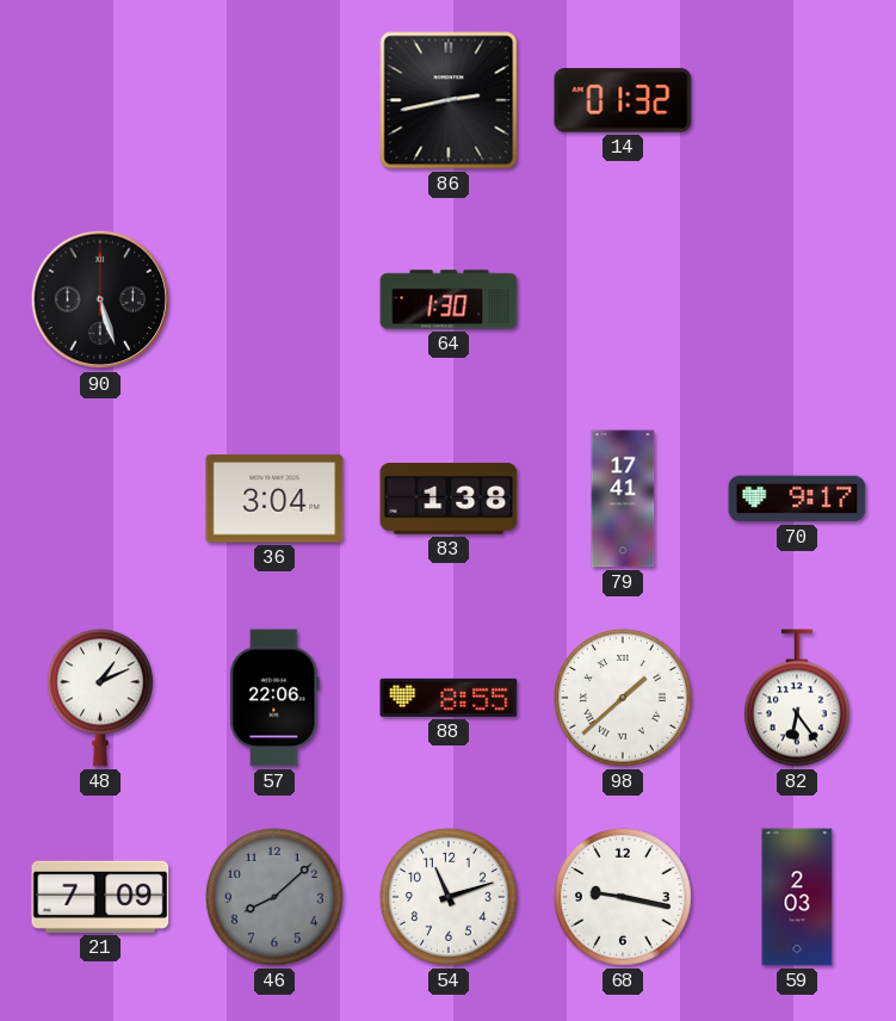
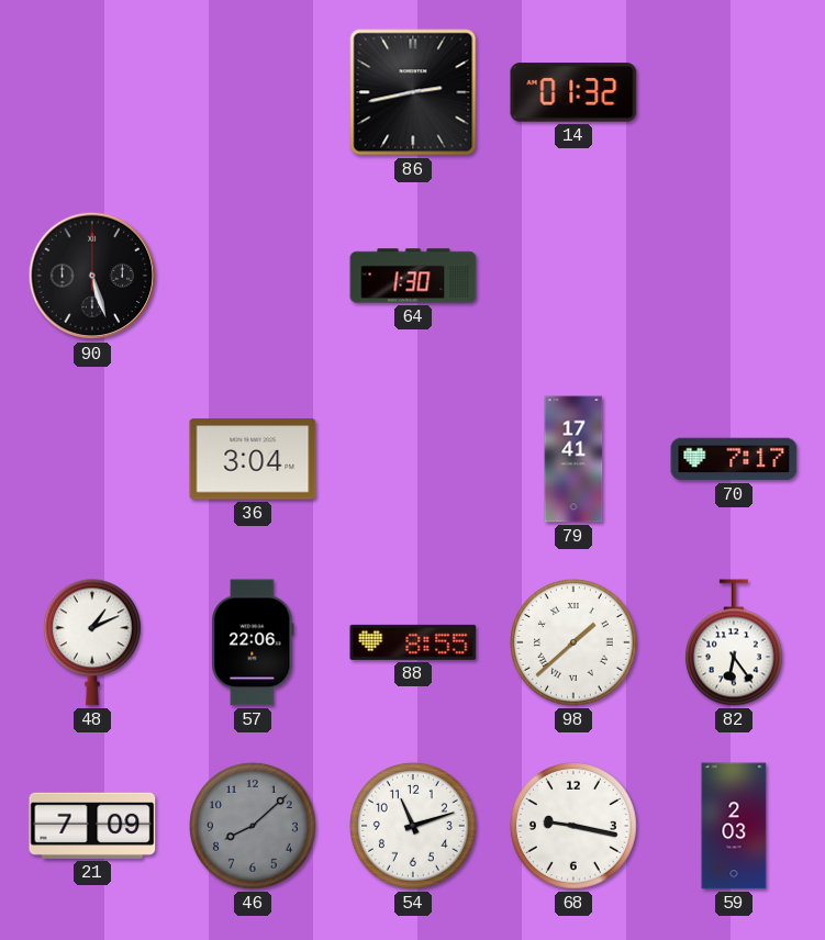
83: 1:38 -> none (449, 499)
70: 9:17 -> 7:17 (734, 459)
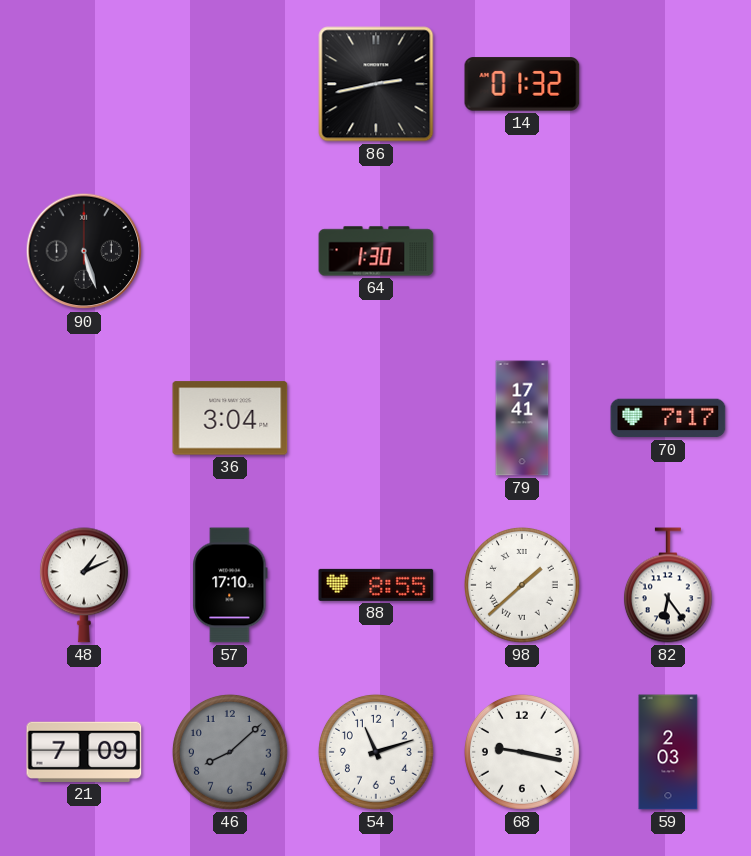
57: 22:06 -> 17:10 (230, 585)
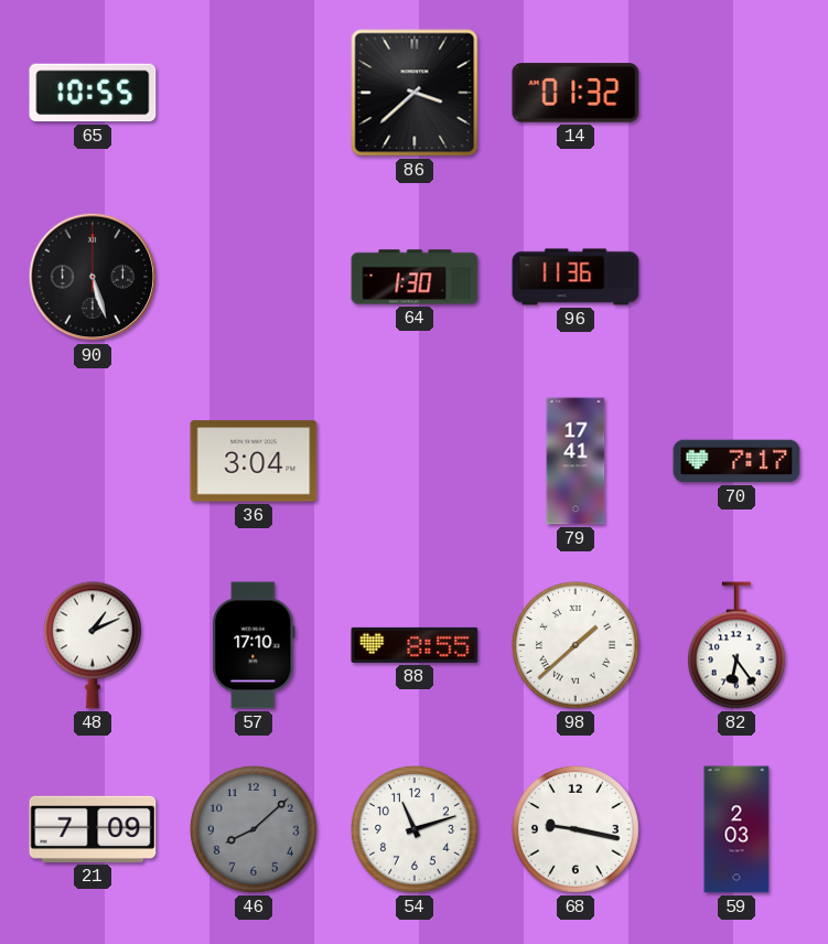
65: none -> 10:55 (93, 93)
86: 2:43 -> 3:38 (415, 93)
96: none -> 11:36 (576, 277)
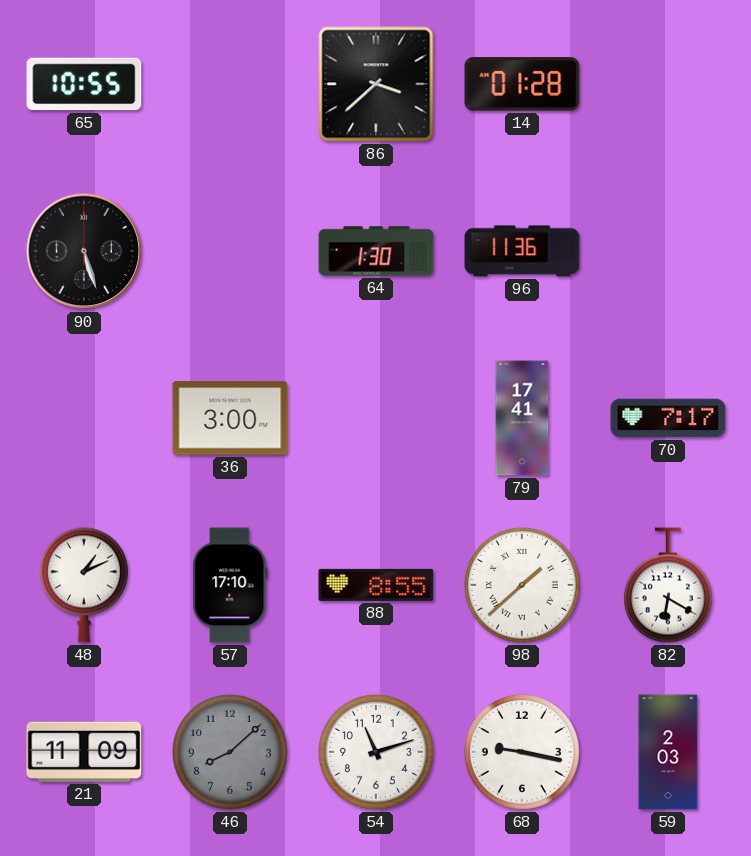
14: 01:32 -> 01:28 (522, 84)
36: 3:04 -> 3:00 (230, 418)
82: 6:24 -> 6:20 (668, 585)
21: 7:09 -> 11:09 (84, 752)
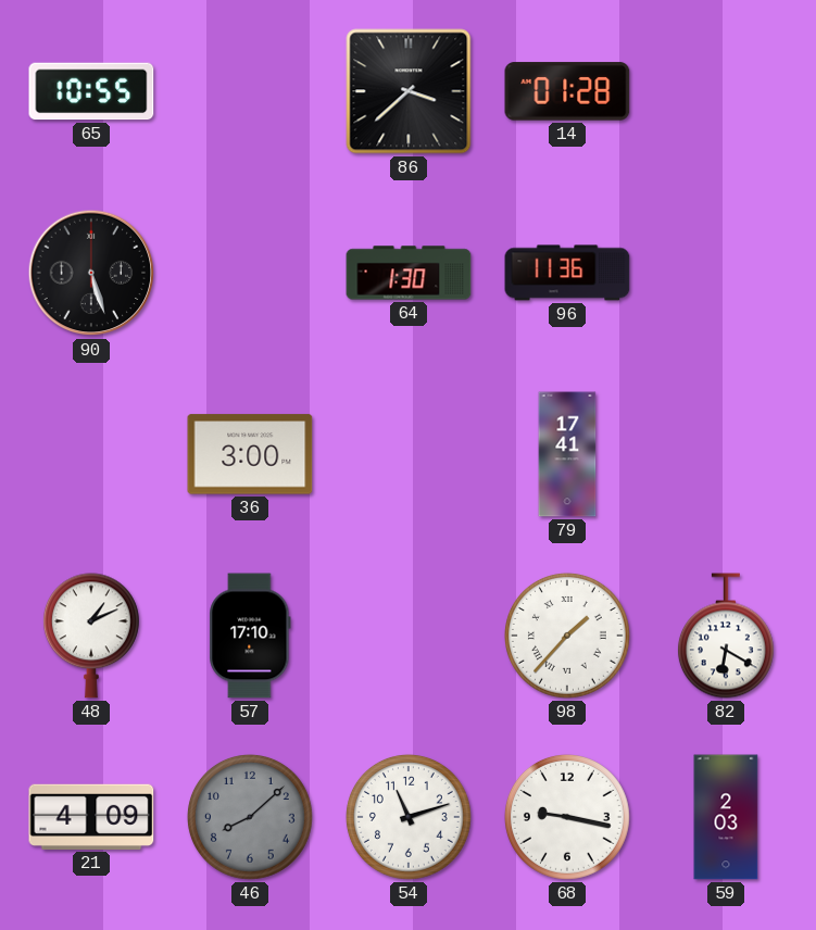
70: 7:17 -> none (668, 418)
88: 8:55 -> none (376, 585)
98: 1:38 -> 1:37 (567, 636)
21: 11:09 -> 4:09 (91, 817)
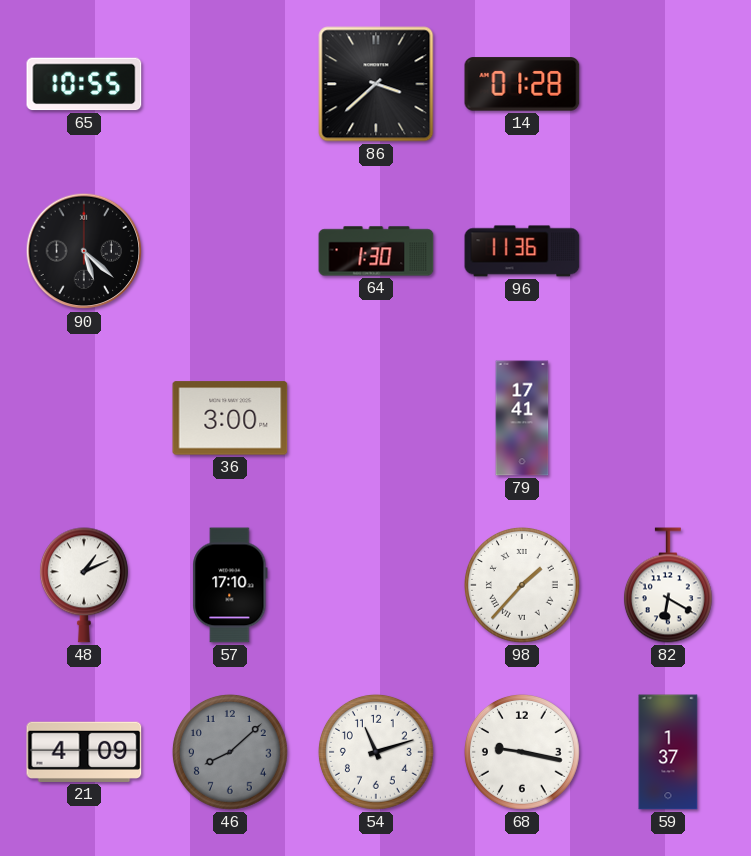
90: 5:27 -> 5:22 (84, 251)
59: 2:03 -> 1:37 (668, 752)
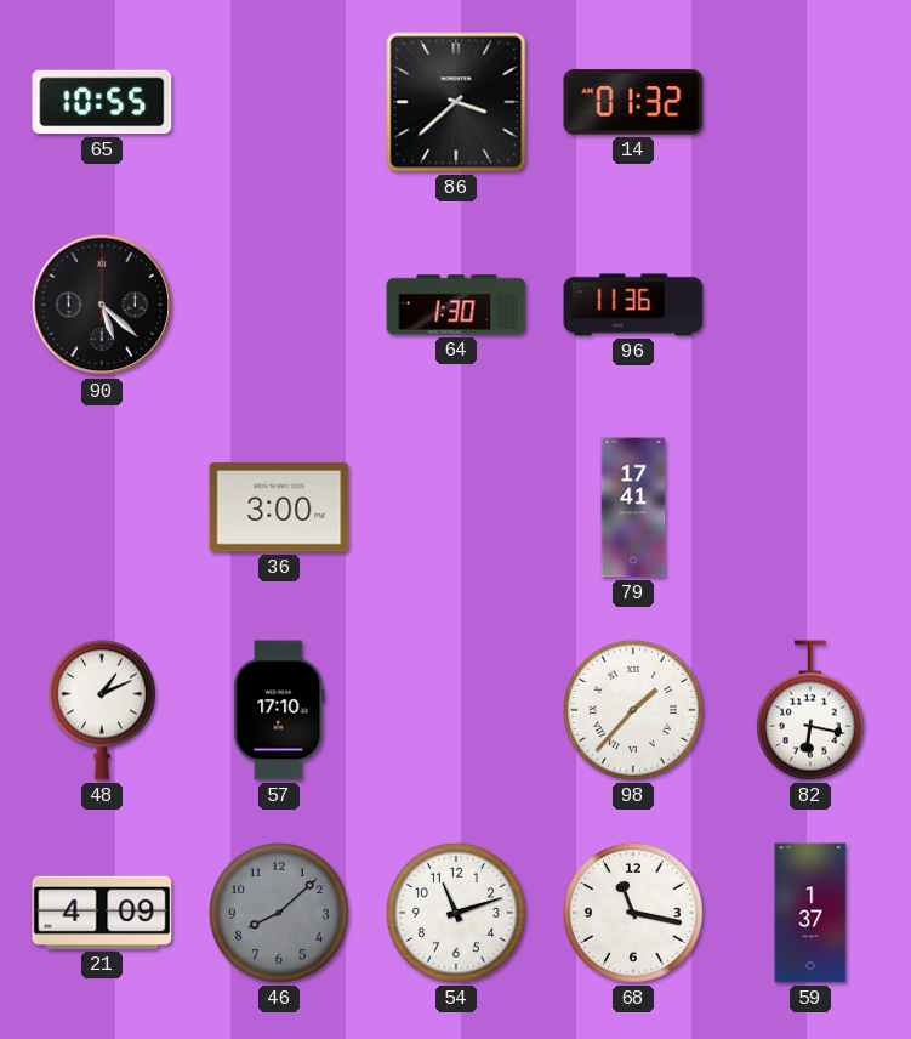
14: 01:28 -> 01:32 (633, 102)
82: 6:20 -> 6:17 (810, 710)
68: 9:17 -> 11:17 (633, 913)
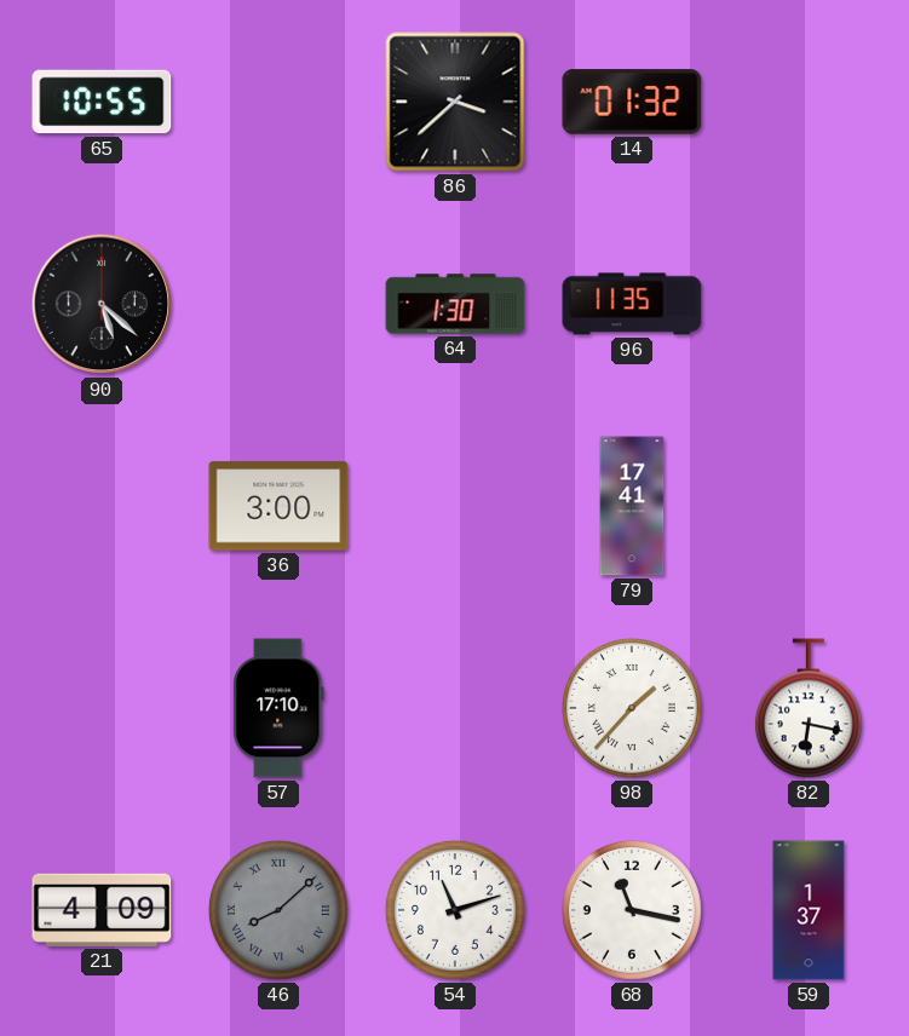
96: 11:36 -> 11:35 (632, 304)
48: 1:11 -> none (102, 710)
46 numerals: Arabic -> Roman (278, 910)
